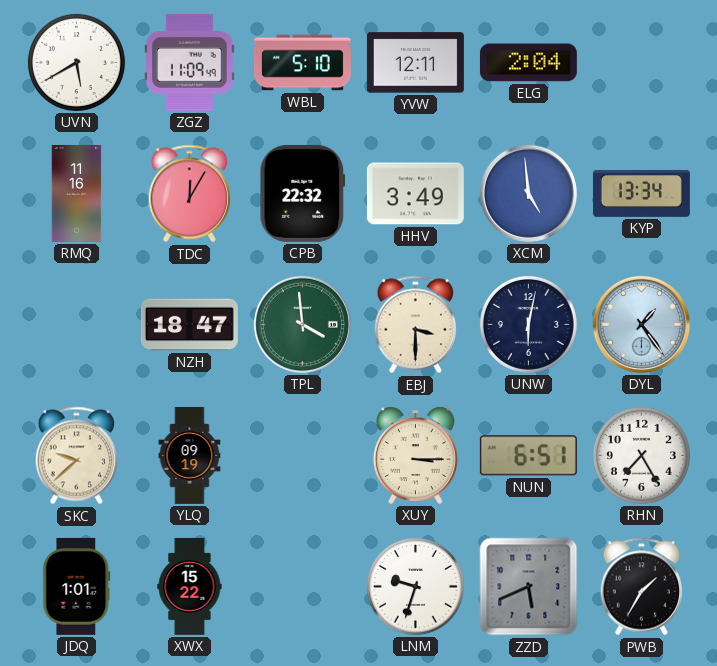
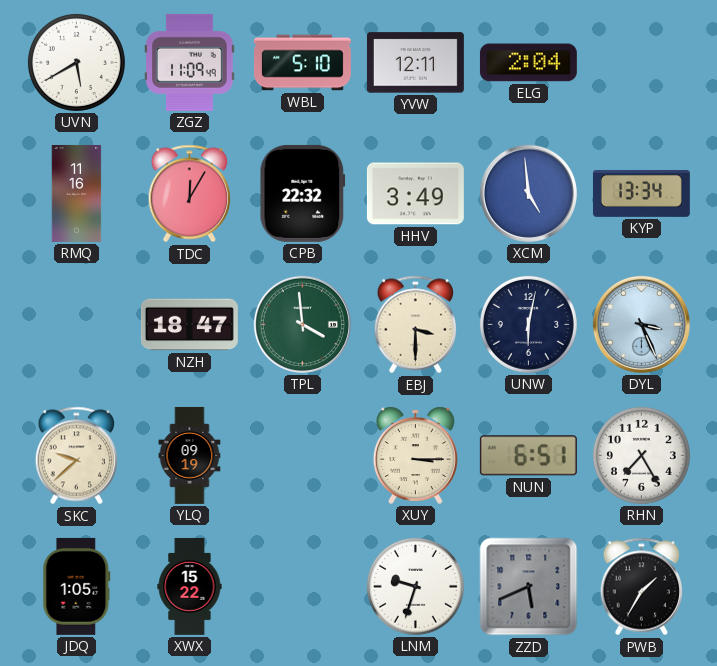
DYL: 1:24 -> 3:26 (641, 324)
JDQ: 1:01 -> 1:05 (77, 586)
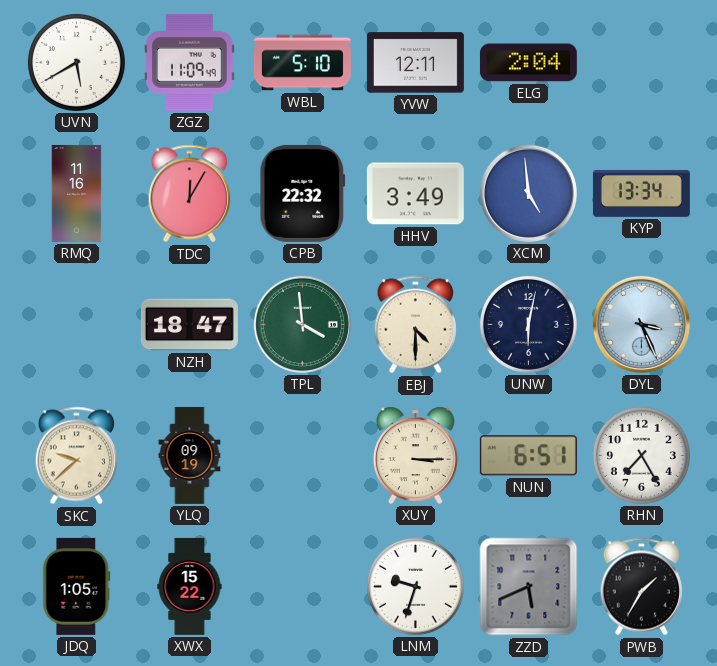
EBJ: 3:30 -> 4:30 (416, 325)
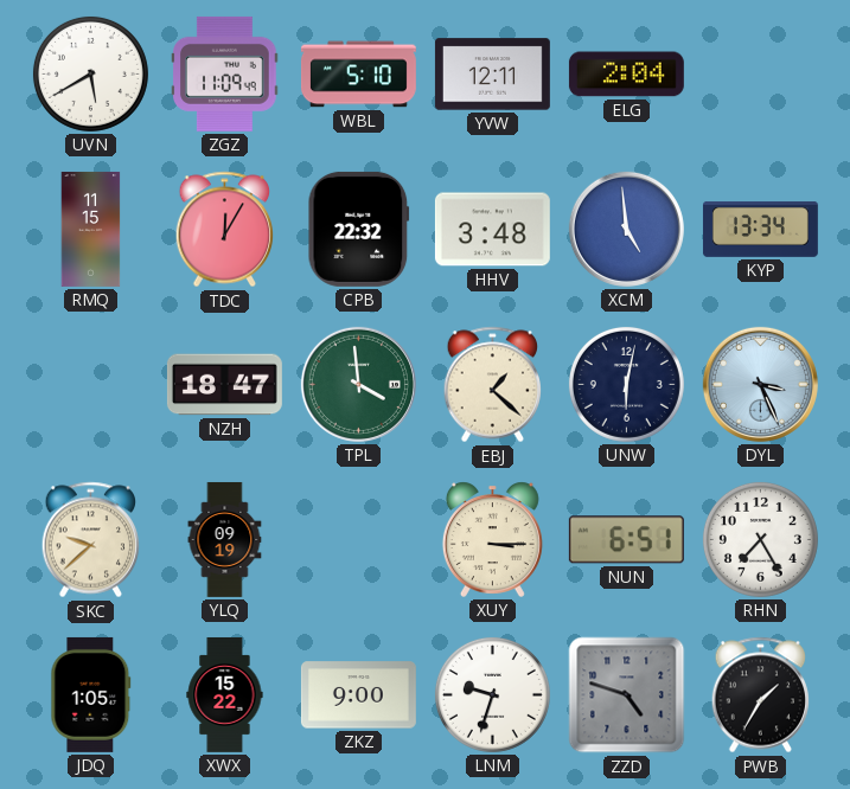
RMQ: 11:16 -> 11:15 (91, 229)
HHV: 3:49 -> 3:48 (492, 230)
EBJ: 4:30 -> 1:22 (493, 385)
ZKZ: none -> 9:00 (358, 695)
ZZD: 5:41 -> 4:48 (627, 695)
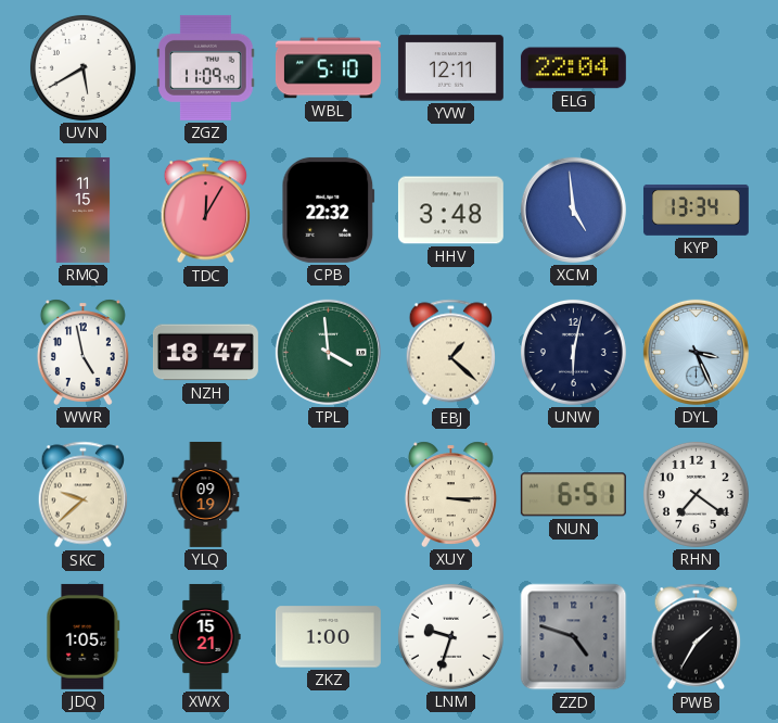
ELG: 2:04 -> 22:04 (573, 68)
WWR: none -> 4:58 (82, 352)
RHN: 7:25 -> 7:21 (696, 494)
XWX: 15:22 -> 15:21 (206, 636)
ZKZ: 9:00 -> 1:00 (328, 637)
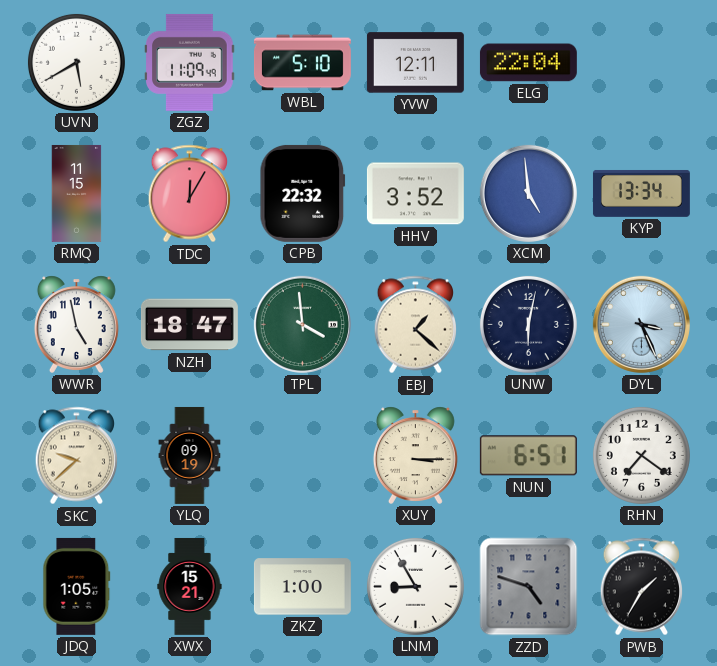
HHV: 3:48 -> 3:52 (415, 194)
LNM: 9:33 -> 8:55 (415, 586)
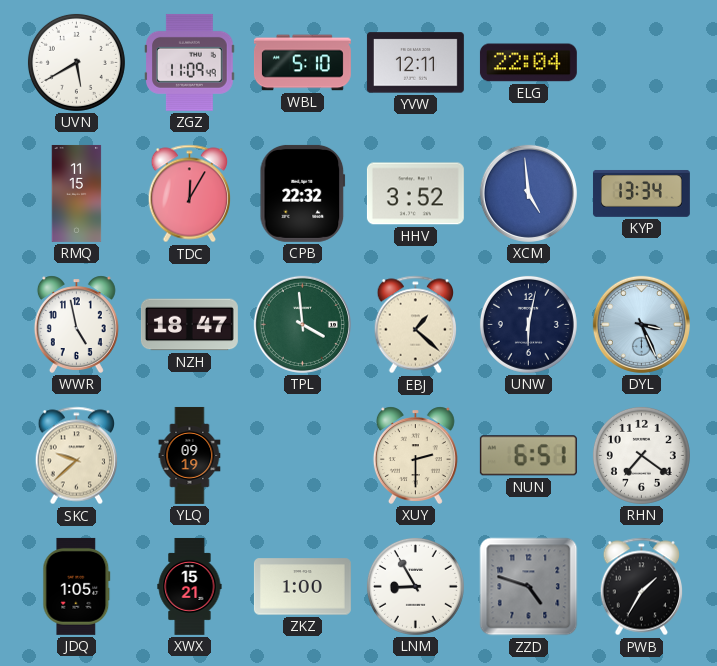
XUY: 3:15 -> 2:30 (415, 455)
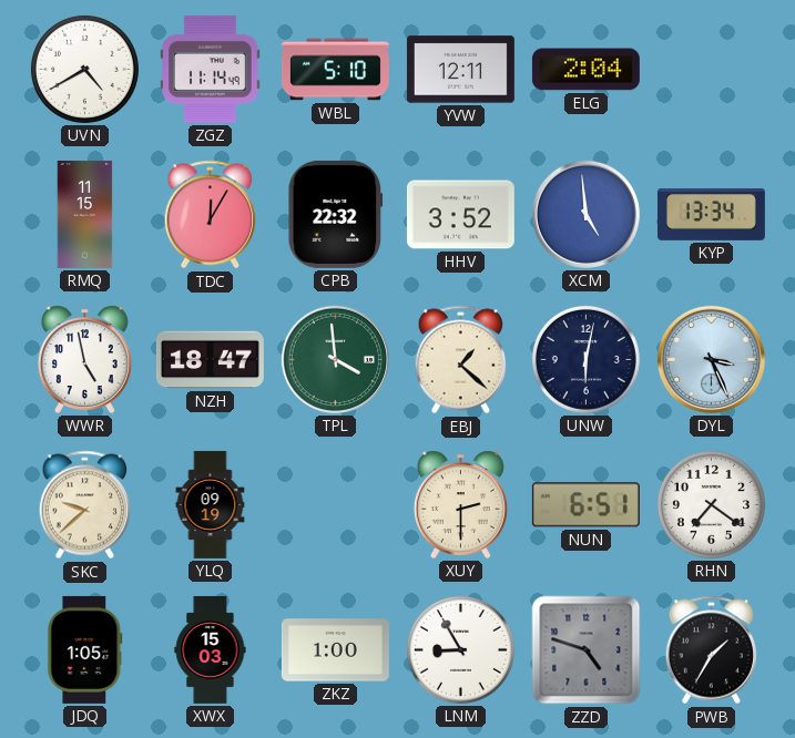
UVN: 5:40 -> 4:40 (84, 69)
ZGZ: 11:09 -> 11:14 (211, 69)
ELG: 22:04 -> 2:04 (585, 70)
XWX: 15:21 -> 15:03 (211, 649)
